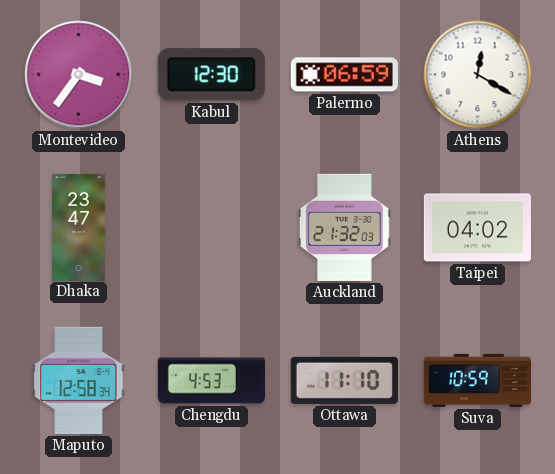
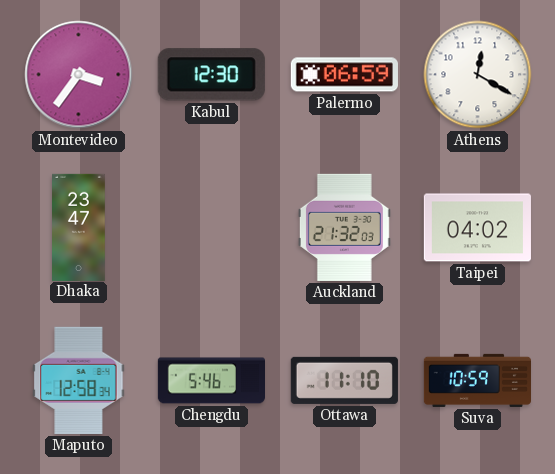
Chengdu: 4:53 -> 5:46 (211, 381)
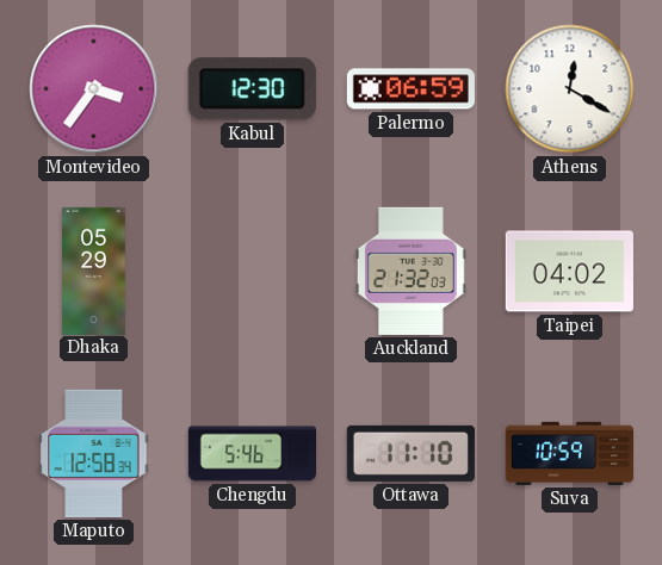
Dhaka: 23:47 -> 05:29 (94, 271)
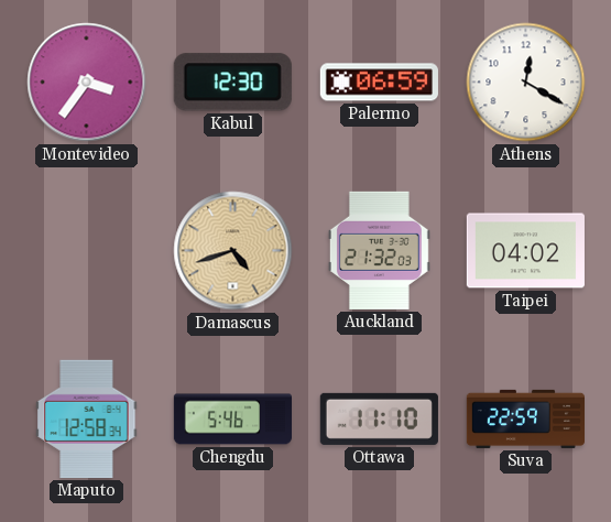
Dhaka: 05:29 -> none (94, 271)
Damascus: none -> 4:42 (233, 251)
Suva: 10:59 -> 22:59 (525, 418)
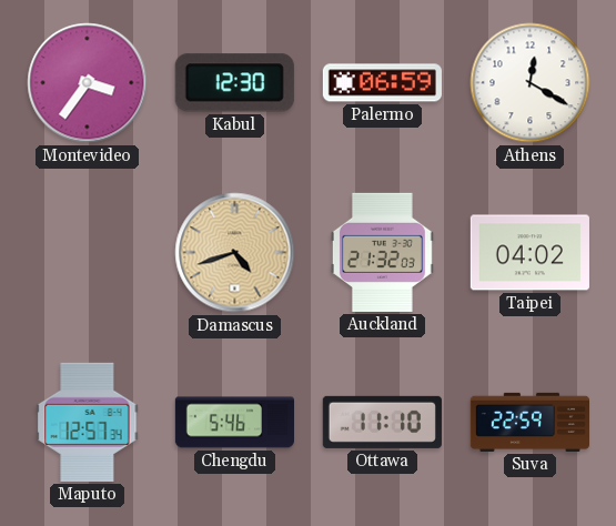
Maputo: 12:58 -> 12:57 (88, 422)
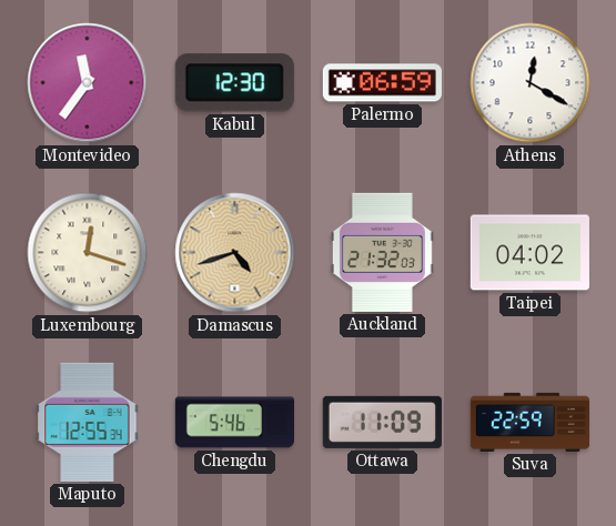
Montevideo: 3:36 -> 11:36 (88, 83)
Luxembourg: none -> 12:18 (88, 253)
Maputo: 12:57 -> 12:55 (88, 422)
Ottawa: 11:10 -> 11:09 (382, 422)
